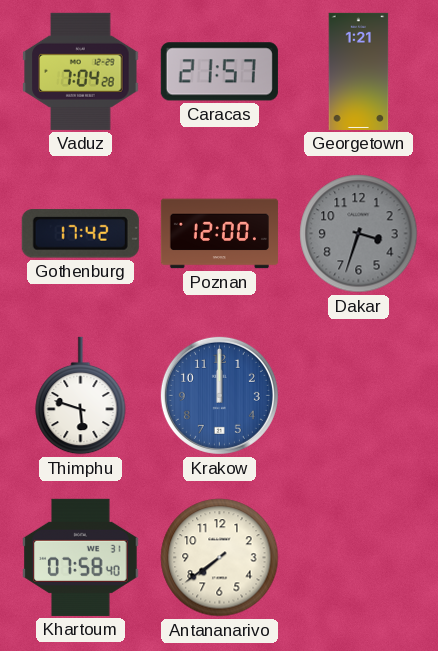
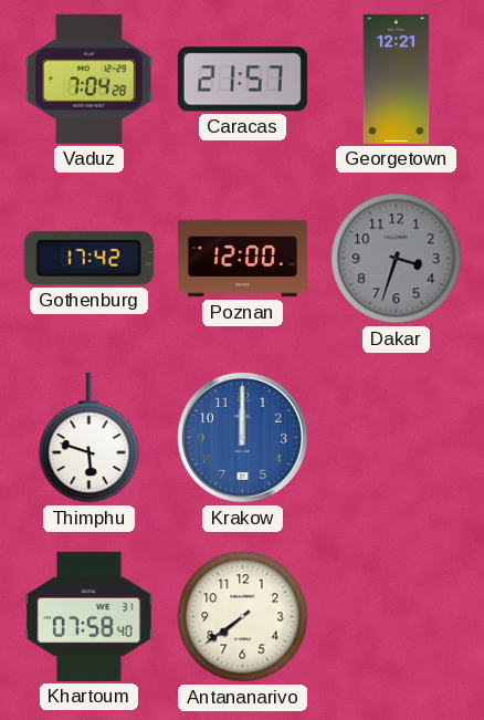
Georgetown: 1:21 -> 12:21 (397, 79)
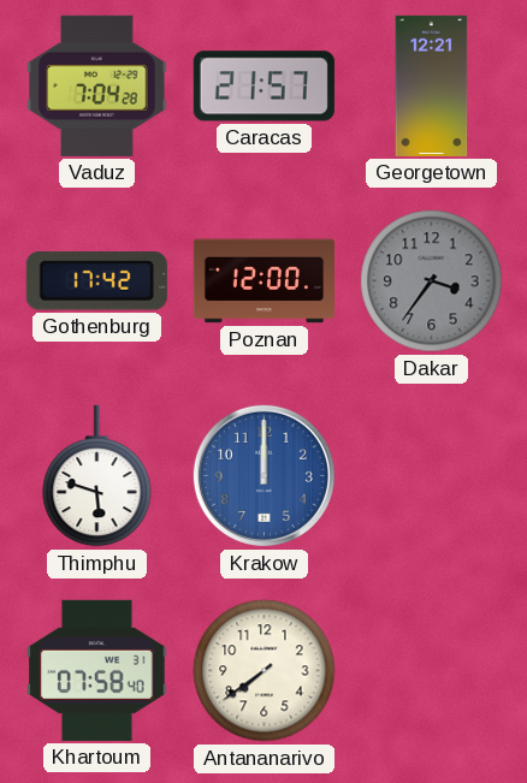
Dakar: 3:33 -> 3:36 (432, 281)
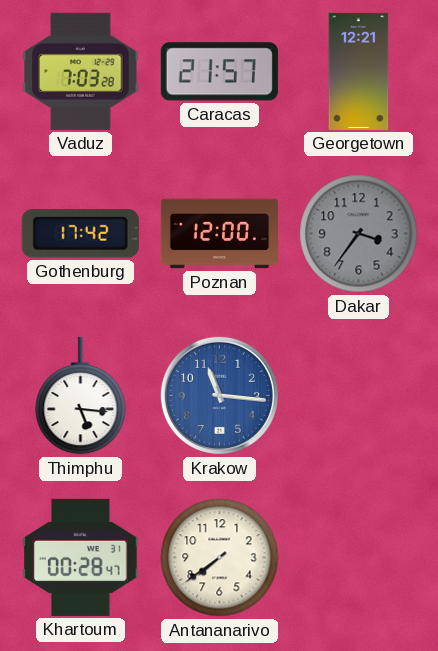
Vaduz: 7:04 -> 7:03 (81, 71)
Thimphu: 5:48 -> 5:16 (81, 396)
Krakow: 12:00 -> 11:16 (219, 395)
Khartoum: 07:58 -> 00:28 (81, 557)
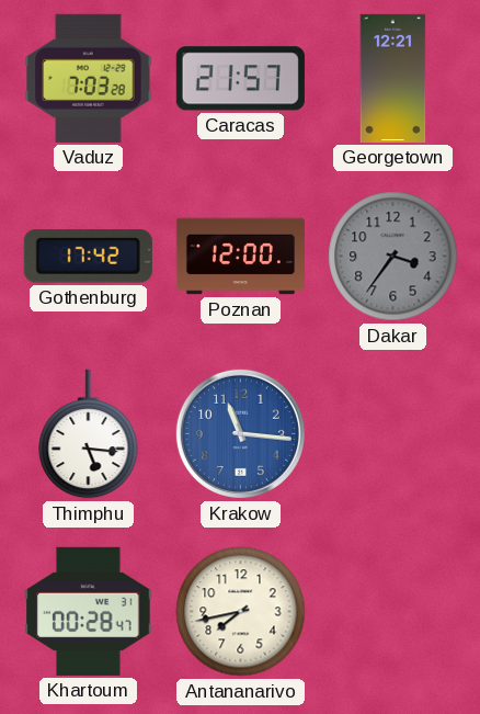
Antananarivo: 7:39 -> 7:43 (241, 612)
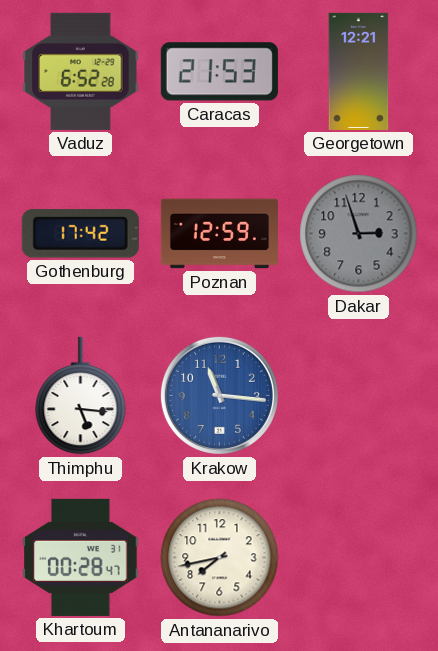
Vaduz: 7:03 -> 6:52 (81, 71)
Caracas: 21:57 -> 21:53 (219, 72)
Poznan: 12:00 -> 12:59 (219, 234)
Dakar: 3:36 -> 2:57 (359, 234)
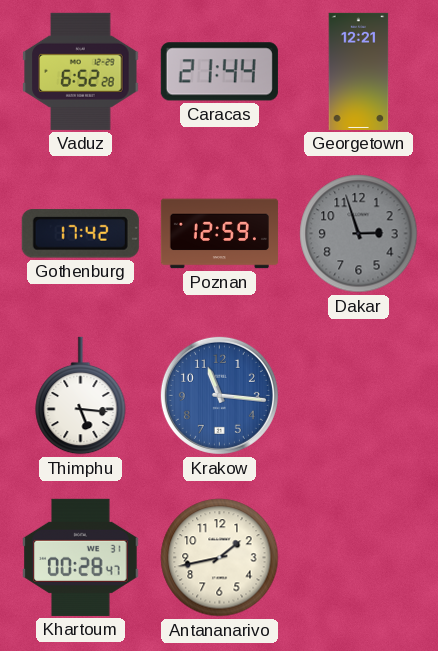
Caracas: 21:53 -> 21:44 (219, 72)
Antananarivo: 7:43 -> 1:43 (220, 558)
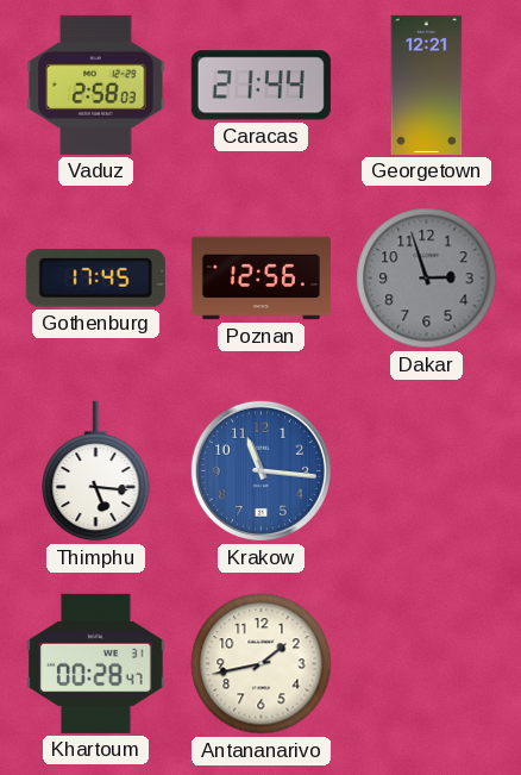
Vaduz: 6:52 -> 2:58 (96, 85)
Gothenburg: 17:42 -> 17:45 (95, 279)
Poznan: 12:59 -> 12:56 (260, 279)
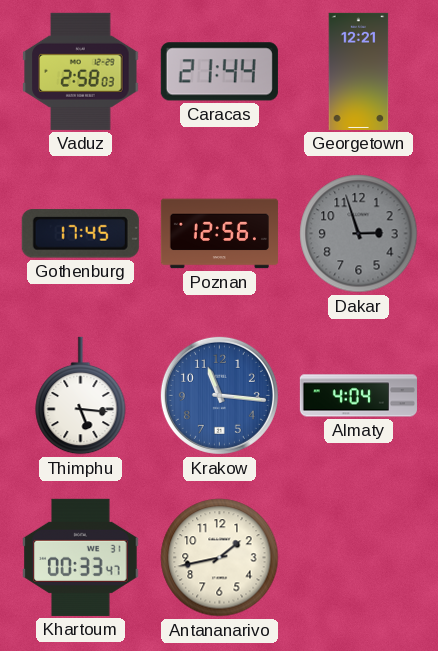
Almaty: none -> 4:04 (358, 396)
Khartoum: 00:28 -> 00:33 (81, 557)
